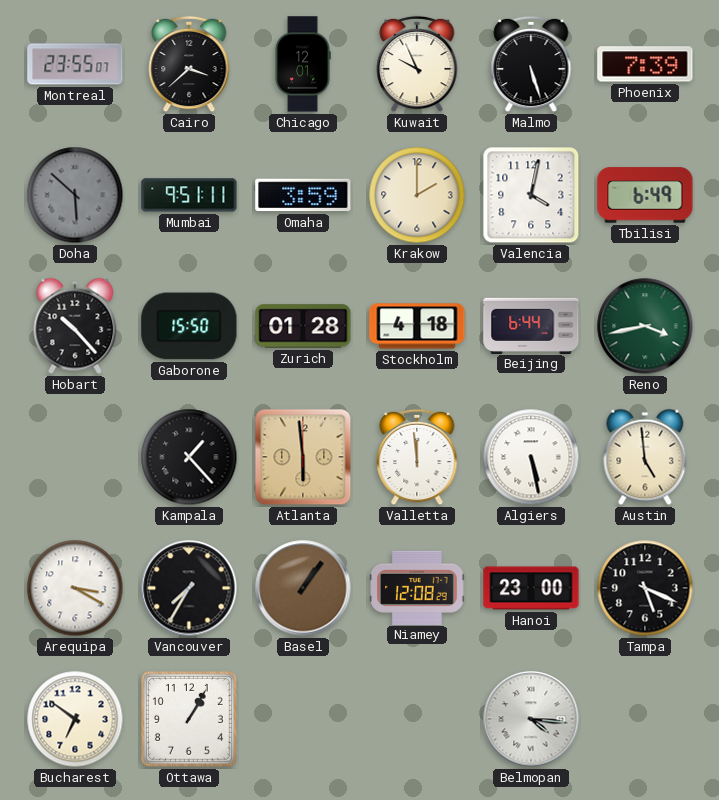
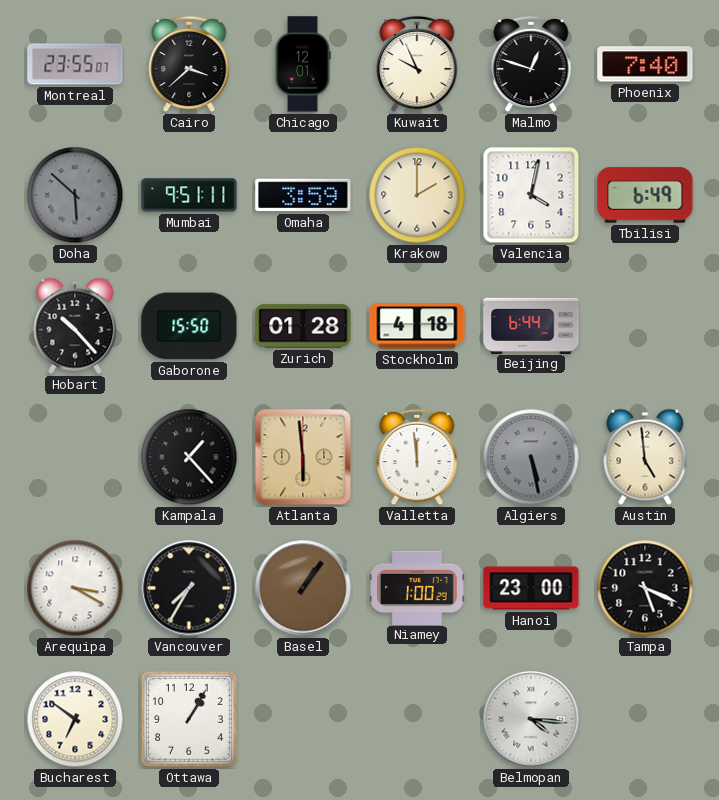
Malmo: 5:27 -> 12:48 (531, 64)
Phoenix: 7:39 -> 7:40 (645, 64)
Reno: 3:43 -> none (645, 326)
Algiers dial: white -> grey (531, 457)
Niamey: 12:08 -> 1:00 (417, 587)
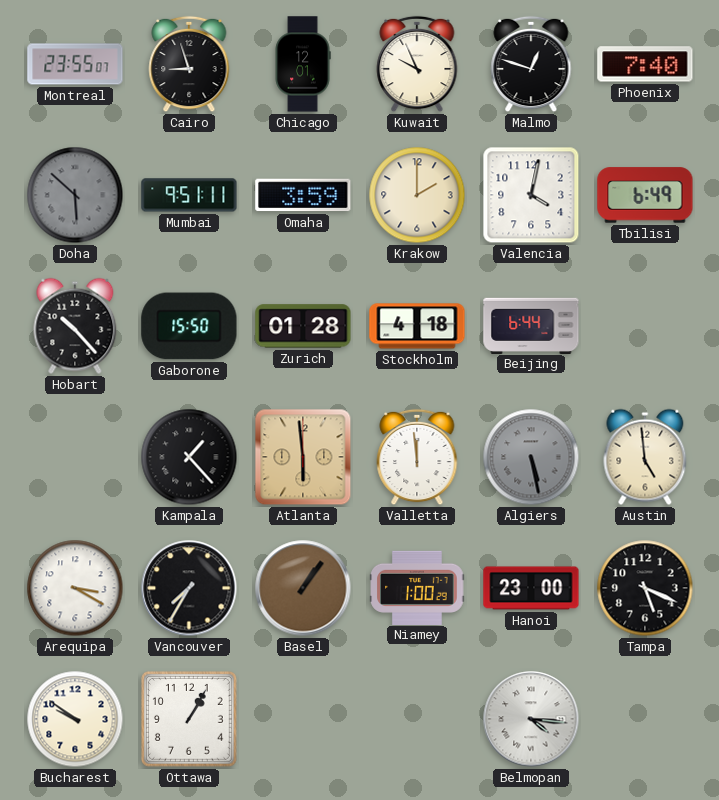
Cairo: 3:38 -> 8:57 (189, 64)
Bucharest: 6:51 -> 9:51 (75, 719)
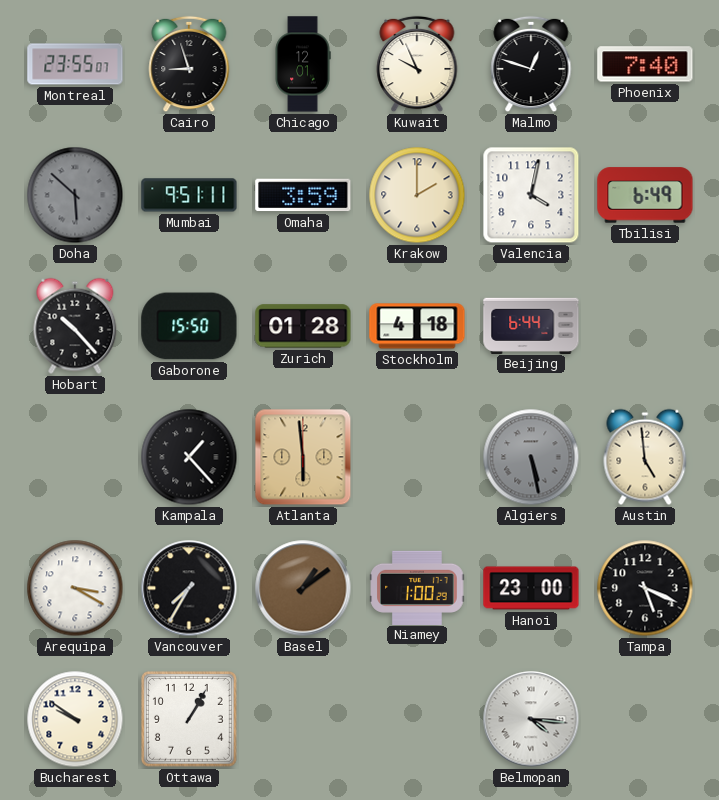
Valletta: 11:59 -> none (417, 457)
Basel: 1:06 -> 1:09 (303, 588)
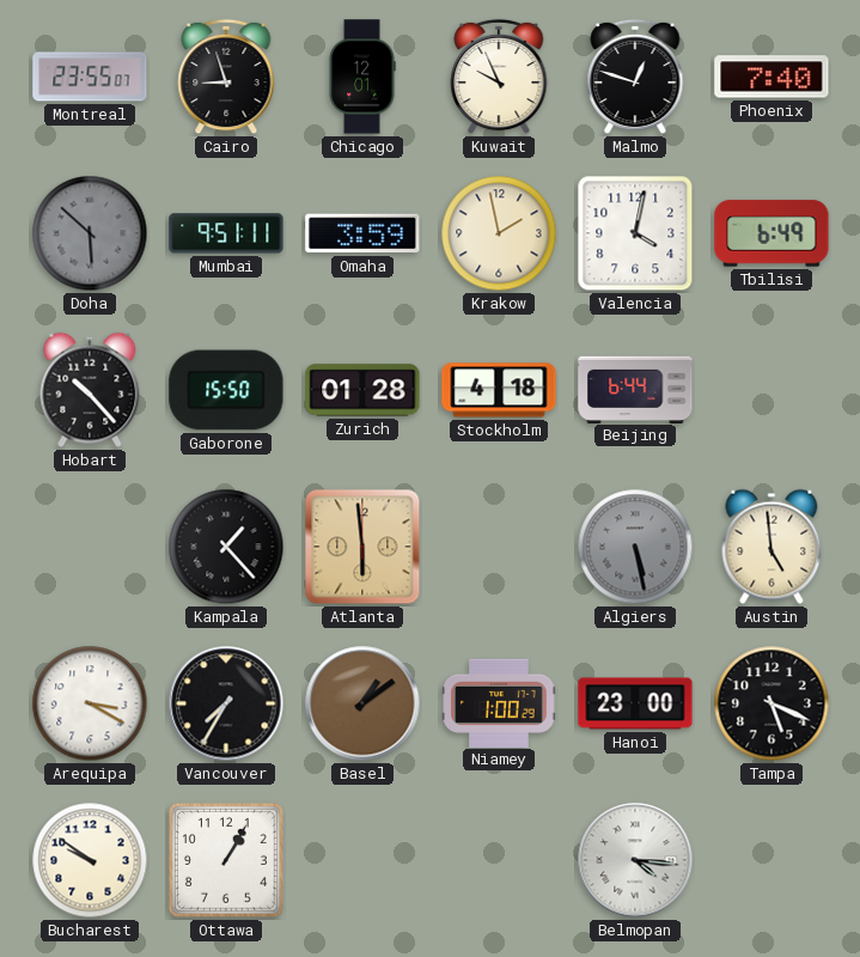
Krakow: 2:00 -> 1:58 (499, 233)
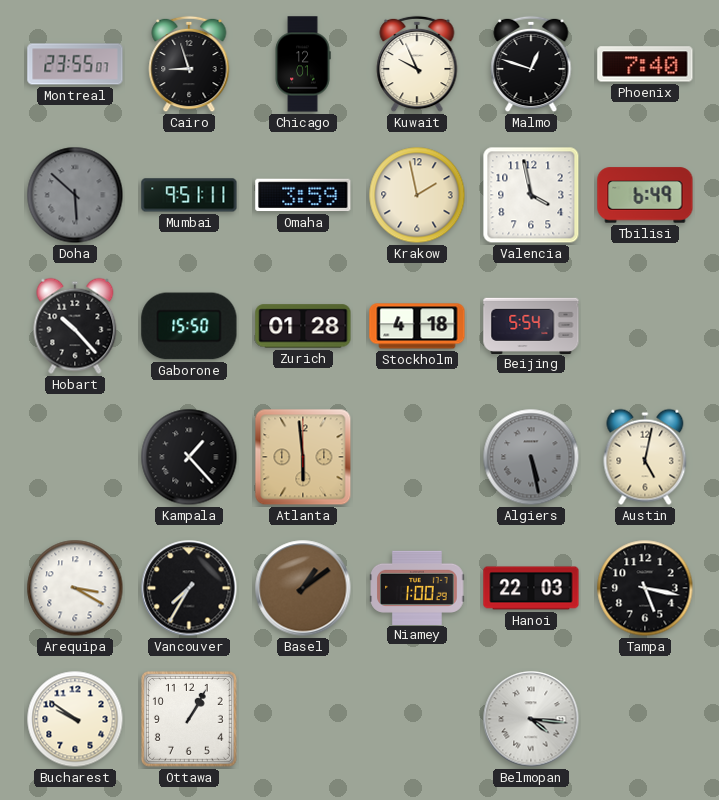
Valencia: 4:02 -> 3:58 (531, 195)
Beijing: 6:44 -> 5:54 (531, 325)
Austin: 4:59 -> 5:02 (645, 457)
Hanoi: 23:00 -> 22:03 (531, 588)
Tampa: 5:19 -> 5:17 (645, 588)
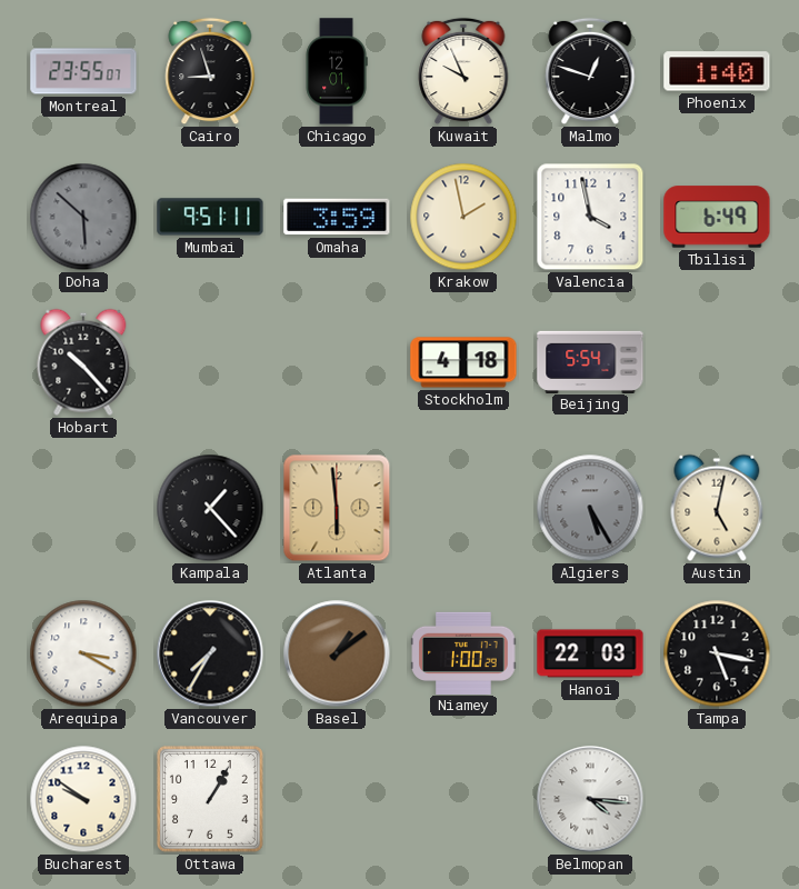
Phoenix: 7:40 -> 1:40 (717, 71)
Gaborone: 15:50 -> none (189, 326)
Zurich: 01:28 -> none (303, 326)
Algiers: 5:28 -> 5:25 (590, 508)
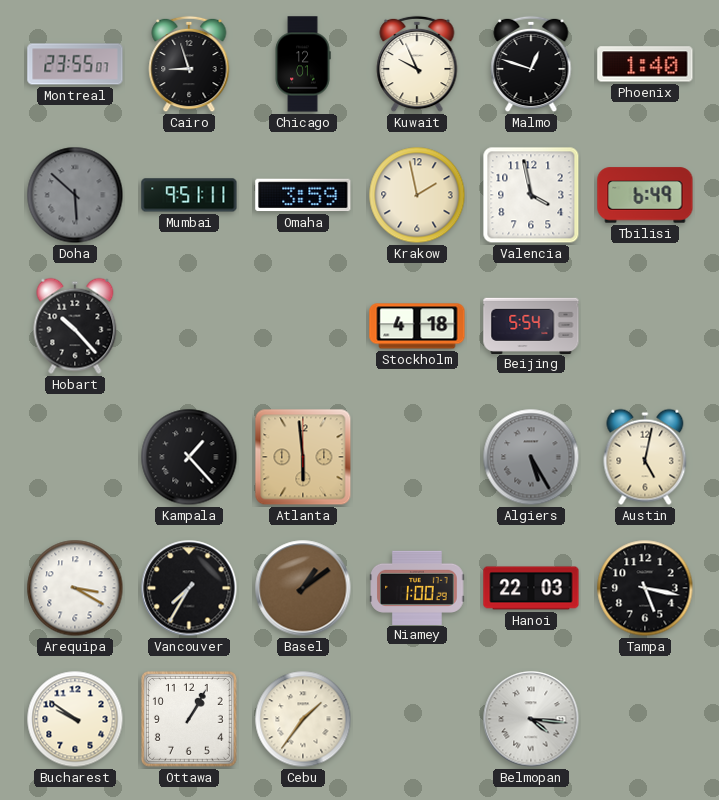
Cebu: none -> 1:36 (303, 719)
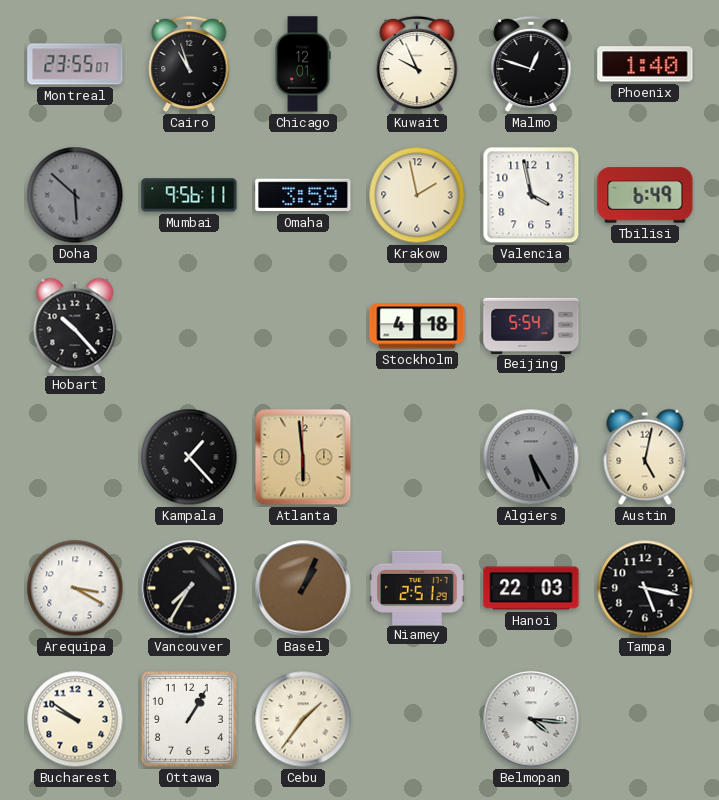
Cairo: 8:57 -> 10:57 (189, 64)
Mumbai: 9:51 -> 9:56 (189, 195)
Basel: 1:09 -> 1:04 (303, 588)
Niamey: 1:00 -> 2:51 (417, 587)
